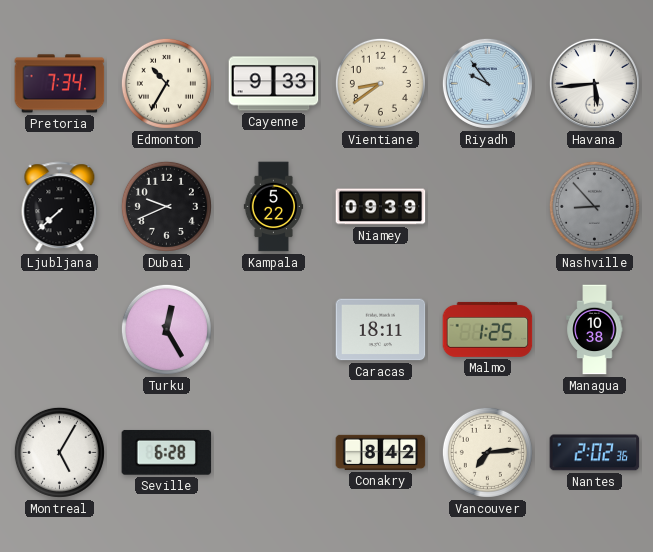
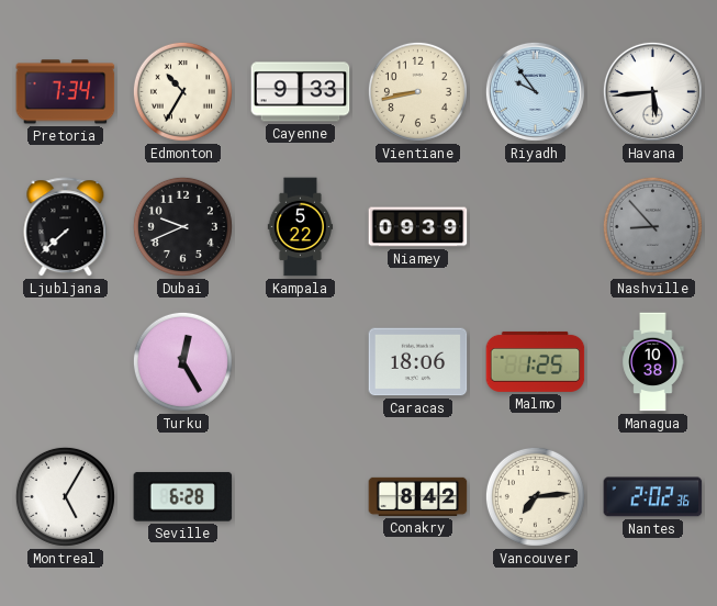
Vientiane: 8:39 -> 8:43 (417, 91)
Caracas: 18:11 -> 18:06 (418, 362)
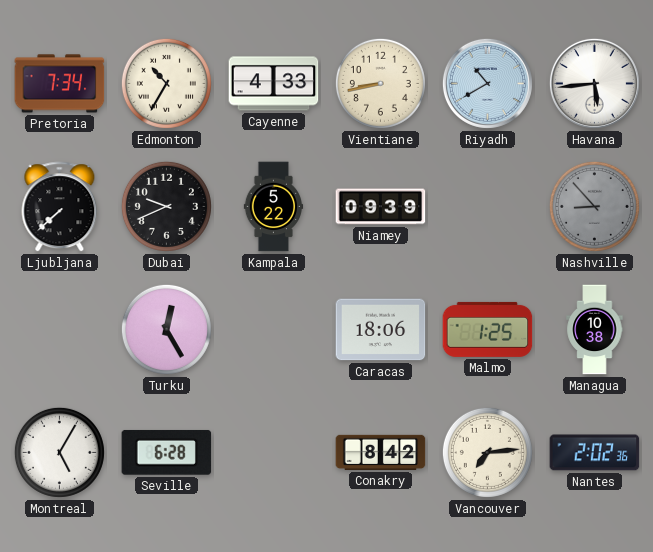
Cayenne: 9:33 -> 4:33 (274, 84)
Riyadh: 9:54 -> 10:40 (487, 83)
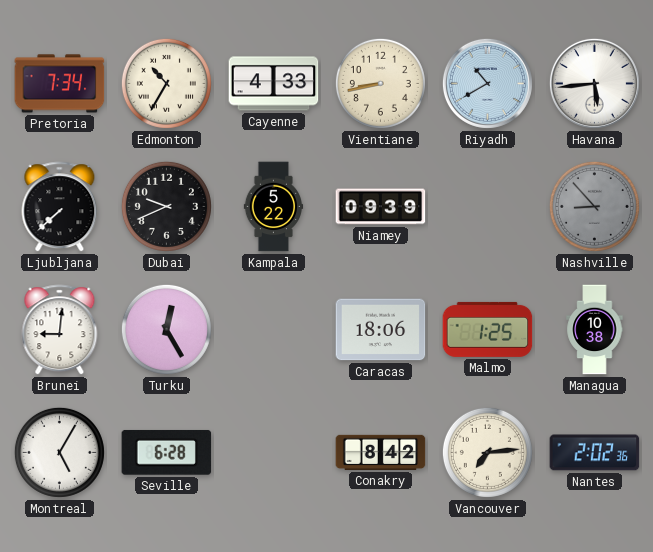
Brunei: none -> 9:01 (60, 330)
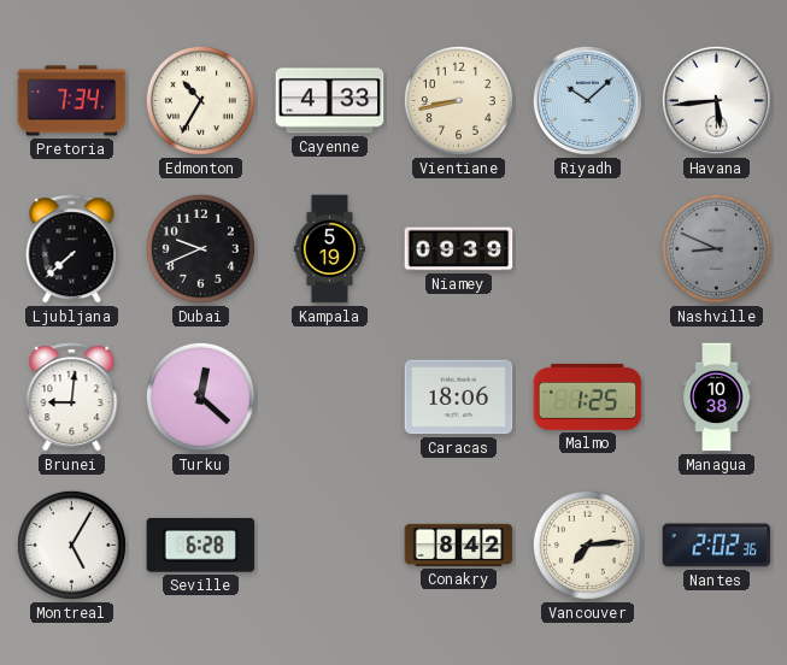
Riyadh: 10:40 -> 10:08 (587, 100)
Kampala: 5:22 -> 5:19 (330, 249)
Nashville: 8:53 -> 8:49 (716, 248)
Turku: 12:25 -> 12:22 (200, 396)
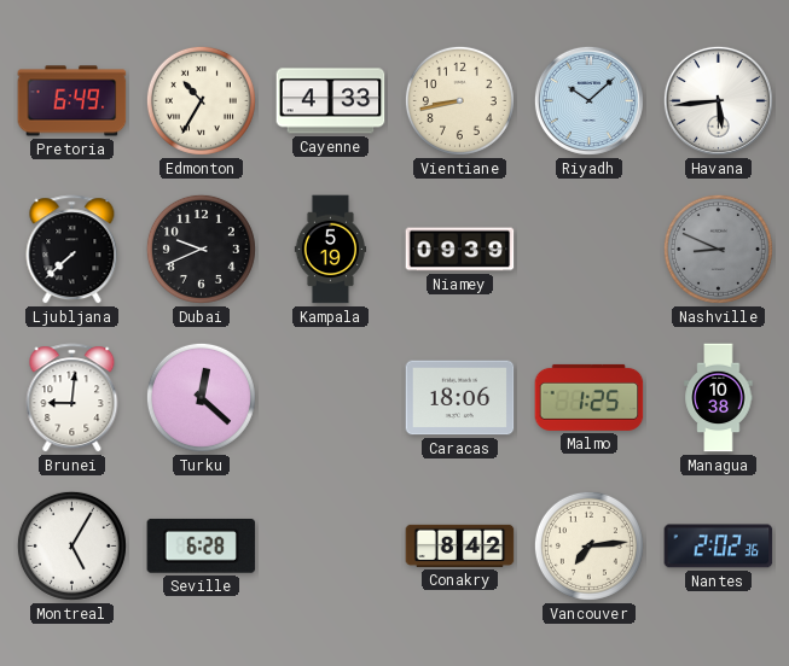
Pretoria: 7:34 -> 6:49 (72, 101)
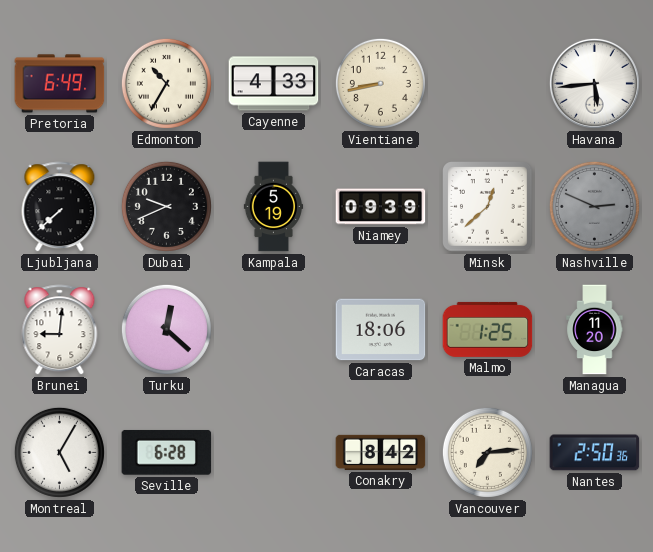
Riyadh: 10:08 -> none (588, 100)
Minsk: none -> 12:38 (488, 207)
Nashville: 8:49 -> 2:49 (594, 206)
Managua: 10:38 -> 11:20 (595, 330)
Nantes: 2:02 -> 2:50 (595, 453)
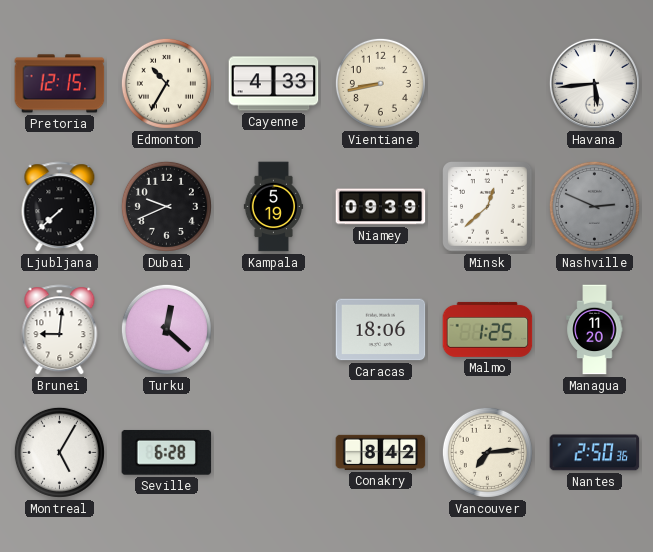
Pretoria: 6:49 -> 12:15 (60, 84)
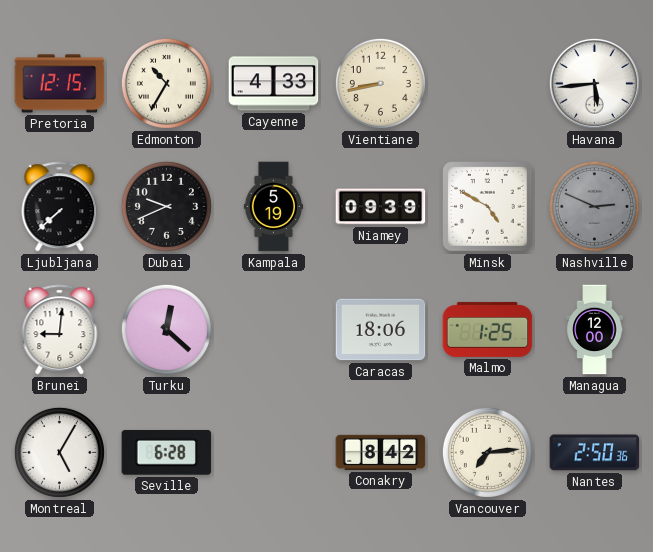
Minsk: 12:38 -> 4:50 (488, 207)
Managua: 11:20 -> 12:00 (595, 330)
